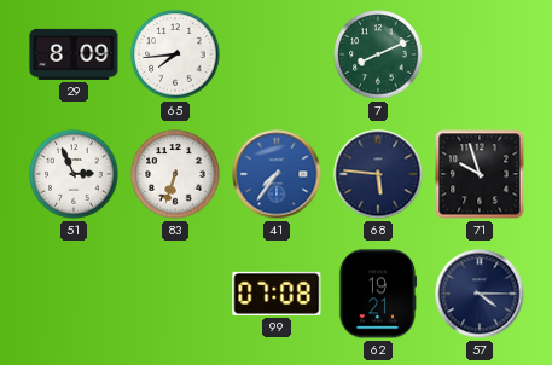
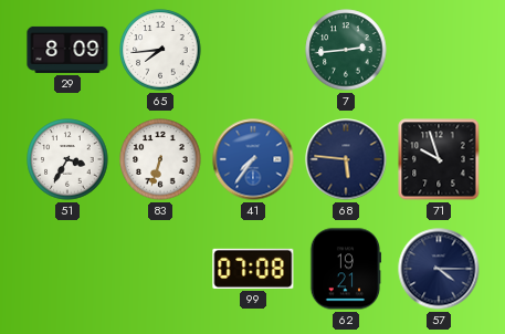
7: 8:11 -> 2:44 (346, 50)
51: 2:56 -> 3:35 (67, 159)
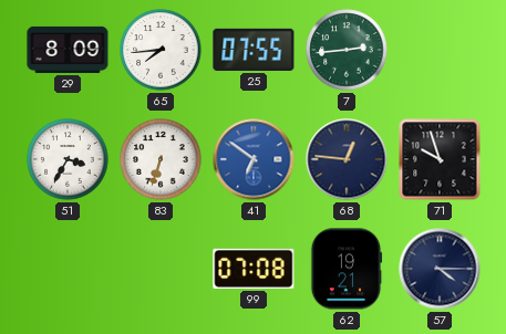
25: none -> 07:55 (254, 50)
41: 7:36 -> 6:51 (254, 159)
68: 5:46 -> 12:46 (347, 159)
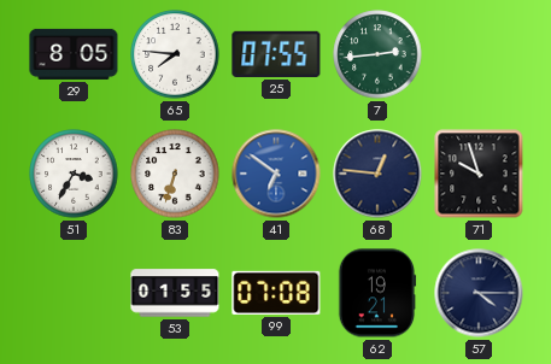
29: 8:09 -> 8:05 (74, 54)
65: 7:44 -> 7:46 (175, 54)
53: none -> 01:55 (175, 293)
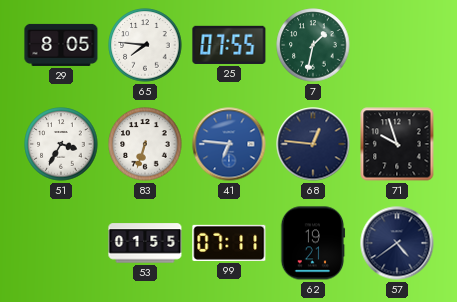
7: 2:44 -> 1:32 (313, 45)
41: 6:51 -> 6:46 (229, 144)
99: 07:08 -> 07:11 (229, 243)
57: 4:15 -> 4:39 (397, 243)
